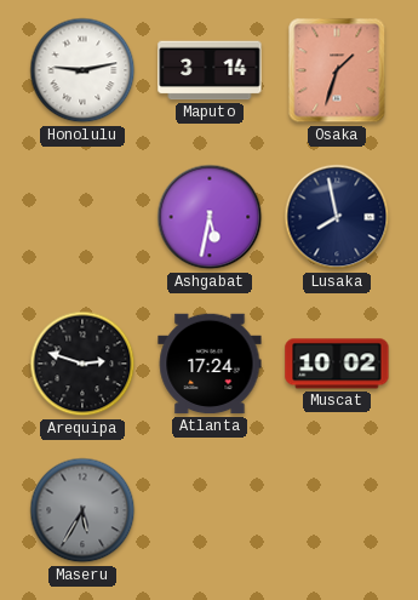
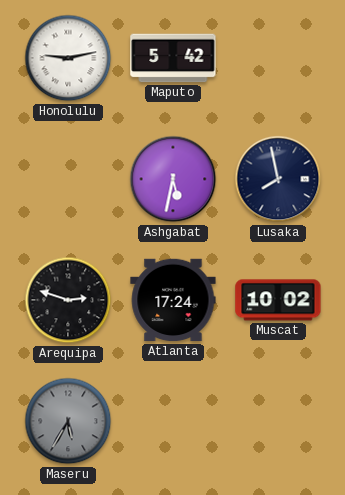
Maputo: 3:14 -> 5:42 (173, 58)
Osaka: 1:33 -> none (337, 70)
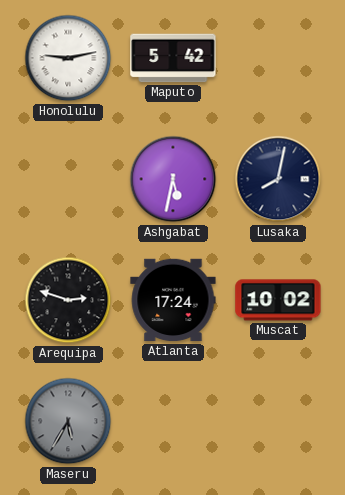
Lusaka: 7:58 -> 8:02 (278, 179)
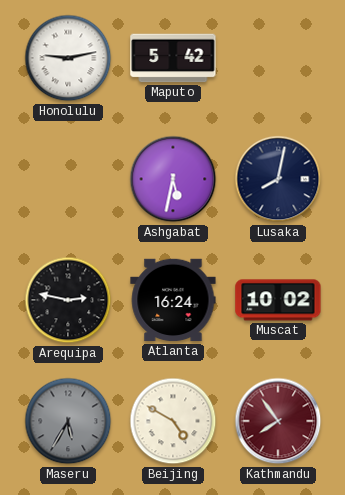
Arequipa: 2:48 -> 2:47 (68, 300)
Atlanta: 17:24 -> 16:24 (173, 300)
Beijing: none -> 4:50 (173, 421)
Kathmandu: none -> 7:54 (278, 421)
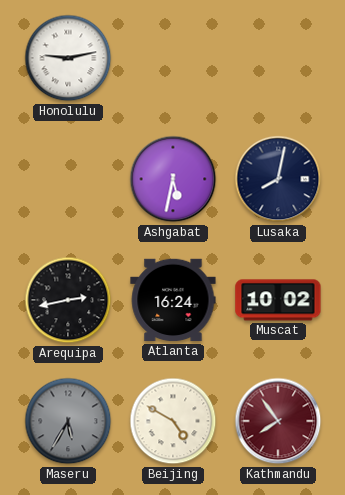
Maputo: 5:42 -> none (173, 58)
Arequipa: 2:47 -> 2:43 (68, 300)
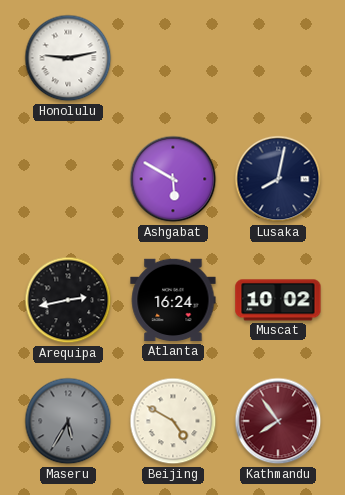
Ashgabat: 5:32 -> 5:50 (173, 179)
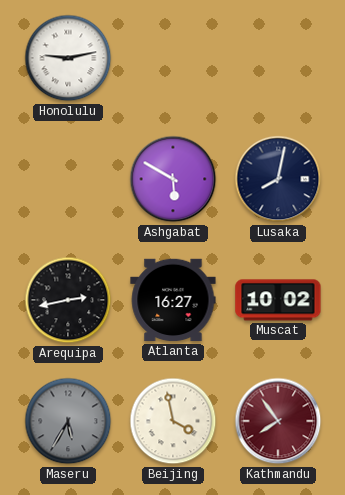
Atlanta: 16:24 -> 16:27 (173, 300)
Beijing: 4:50 -> 3:58 (173, 421)
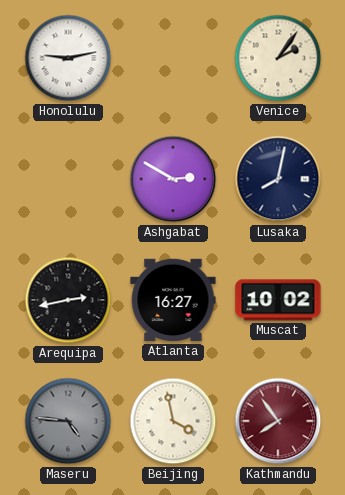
Venice: none -> 2:06 (278, 58)
Ashgabat: 5:50 -> 2:50 (173, 179)
Maseru: 5:35 -> 4:46 (68, 421)
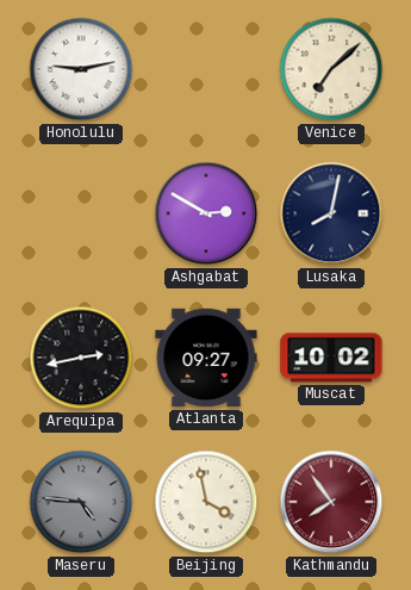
Venice: 2:06 -> 7:08 (331, 69)
Atlanta: 16:27 -> 09:27 (206, 358)
